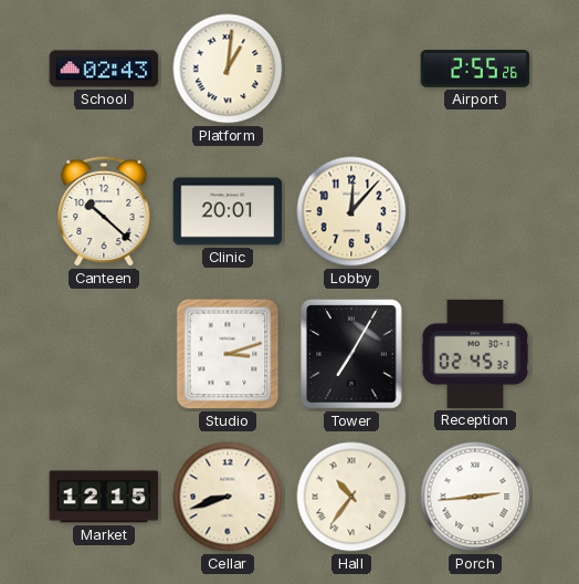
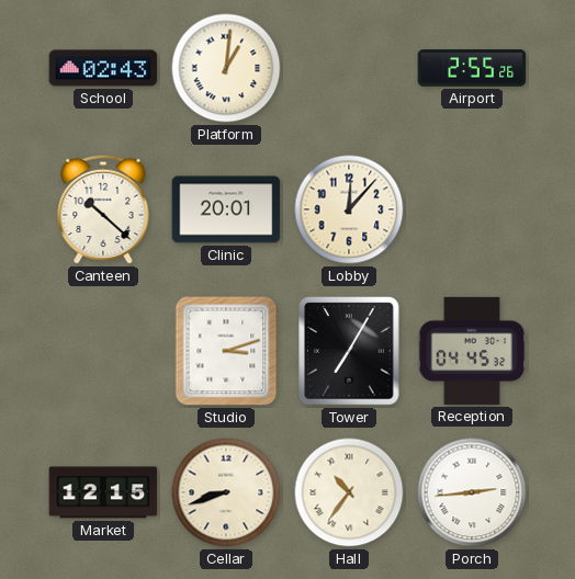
Reception: 02:45 -> 04:45 (472, 351)
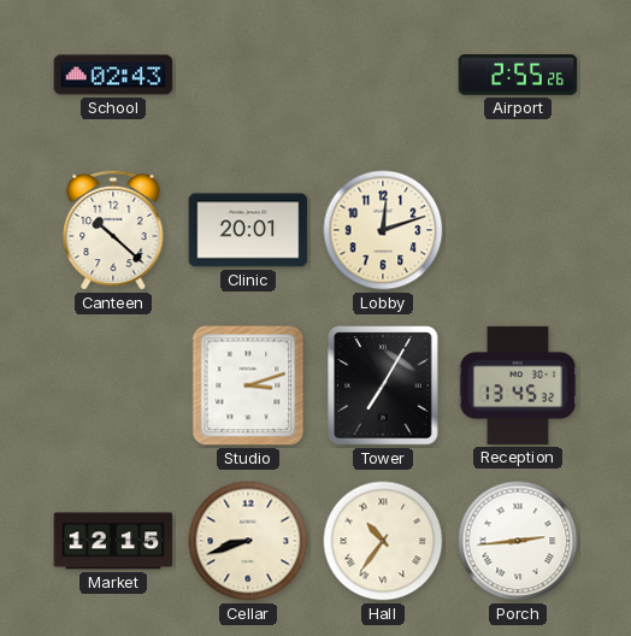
Platform: 1:01 -> none (226, 68)
Lobby: 12:07 -> 12:12 (383, 230)
Reception: 04:45 -> 13:45 (518, 385)
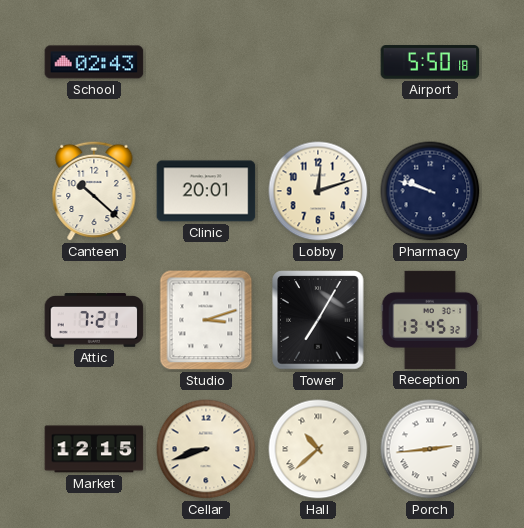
Airport: 2:55 -> 5:50 (430, 62)
Pharmacy: none -> 9:48 (430, 191)
Attic: none -> 7:21 (94, 320)
Hall: 10:36 -> 10:38 (318, 449)
